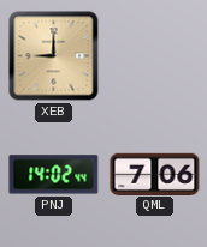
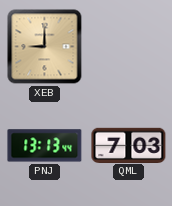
PNJ: 14:02 -> 13:13 (45, 146)
QML: 7:06 -> 7:03 (129, 145)
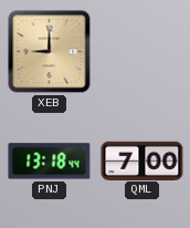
PNJ: 13:13 -> 13:18 (50, 162)
QML: 7:03 -> 7:00 (142, 160)
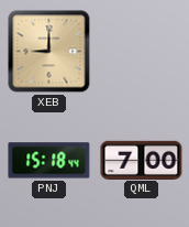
PNJ: 13:18 -> 15:18 (49, 161)
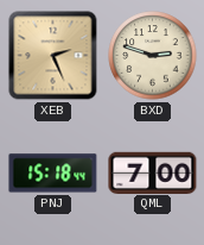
XEB: 9:00 -> 2:26 (53, 56)
BXD: none -> 2:48 (153, 56)
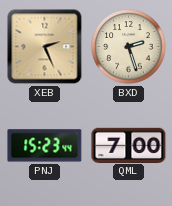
BXD: 2:48 -> 2:27 (129, 47)
PNJ: 15:18 -> 15:23 (45, 146)
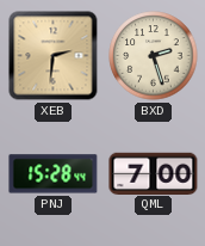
XEB: 2:26 -> 2:31 (54, 56)
PNJ: 15:23 -> 15:28 (54, 174)
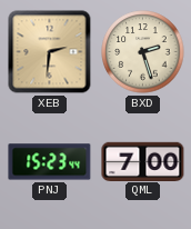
PNJ: 15:28 -> 15:23 (50, 162)
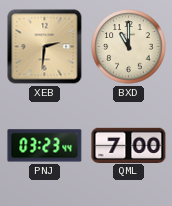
BXD: 2:27 -> 11:00 (129, 47)
PNJ: 15:23 -> 03:23 (45, 146)
